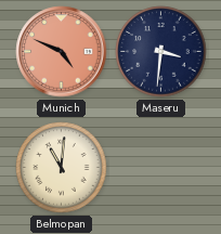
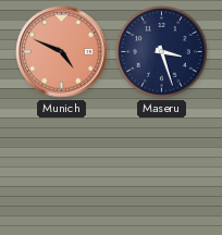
Maseru: 3:31 -> 3:27 (162, 52)
Belmopan: 11:01 -> none (62, 168)
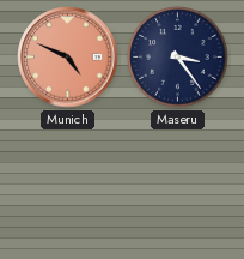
Maseru: 3:27 -> 3:24 (178, 58)
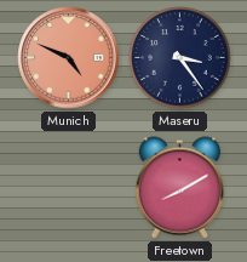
Freetown: none -> 8:10 (179, 188)
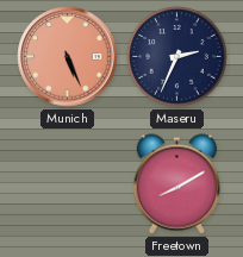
Munich: 4:49 -> 5:26 (68, 57)
Maseru: 3:24 -> 2:34 (177, 57)
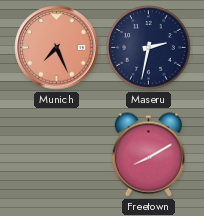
Munich: 5:26 -> 7:26 (57, 48)
Maseru: 2:34 -> 2:32 (149, 48)
